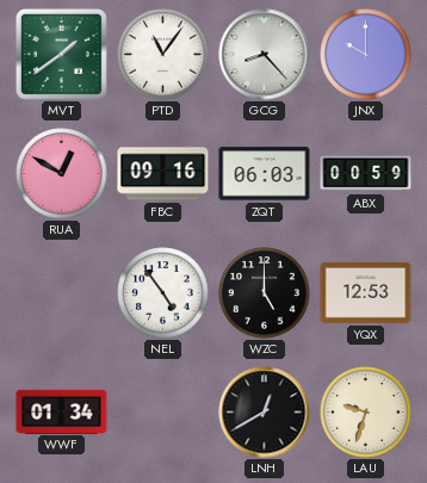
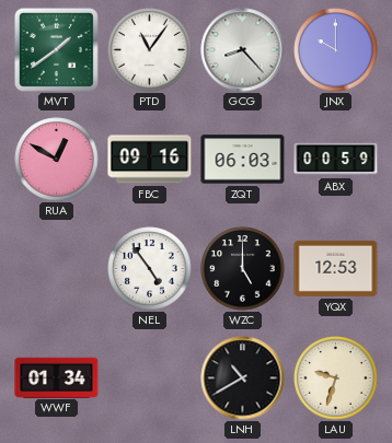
LNH: 12:40 -> 10:40 (243, 378)
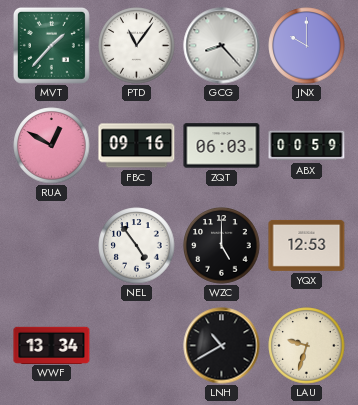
MVT: 1:39 -> 1:37 (51, 45)
WWF: 01:34 -> 13:34 (52, 345)
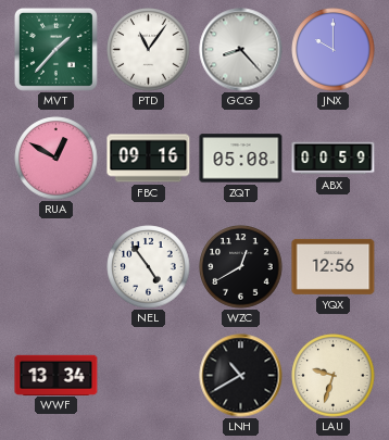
ZQT: 06:03 -> 05:08 (241, 159)
WZC: 5:00 -> 12:40 (241, 267)
YQX: 12:53 -> 12:56 (334, 266)
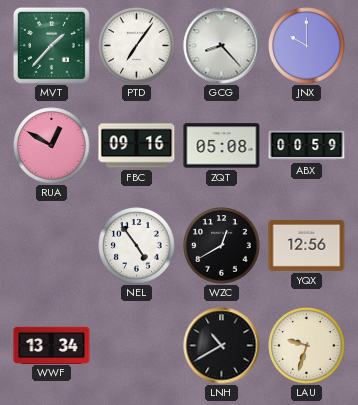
PTD: 11:06 -> 7:06 (137, 46)
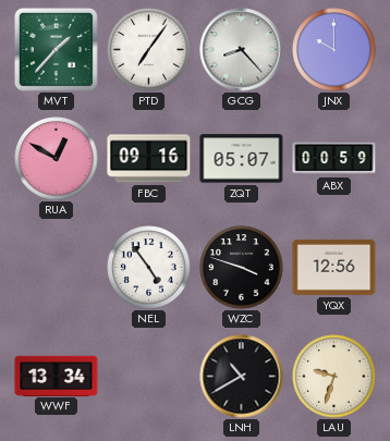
ZQT: 05:08 -> 05:07 (242, 159)
WZC: 12:40 -> 3:48 (242, 268)
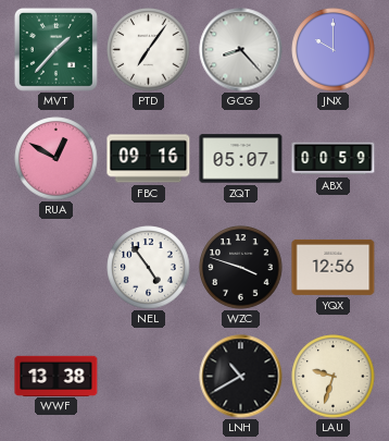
WWF: 13:34 -> 13:38 (57, 376)
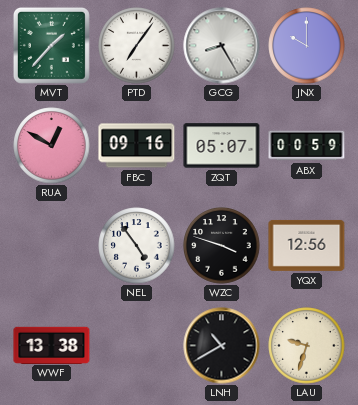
GCG: 8:23 -> 8:25 (222, 46)
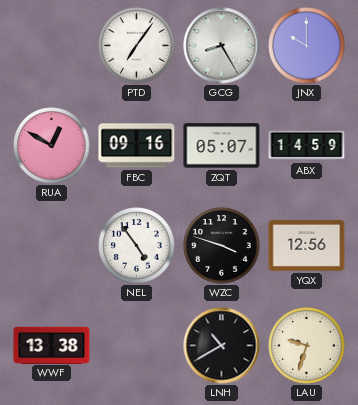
MVT: 1:37 -> none (51, 45)
ABX: 00:59 -> 14:59 (307, 146)
